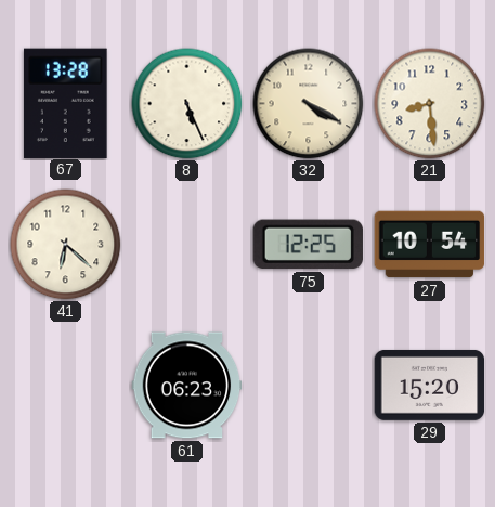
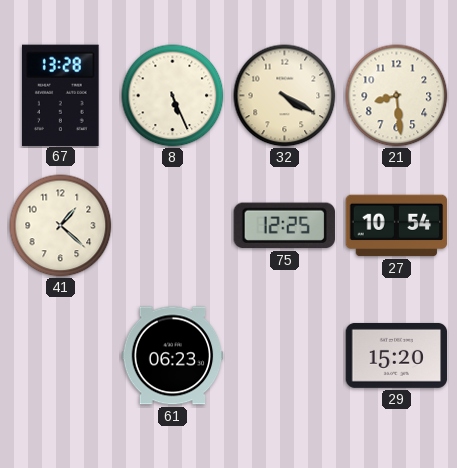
41: 6:22 -> 1:22 (61, 226)
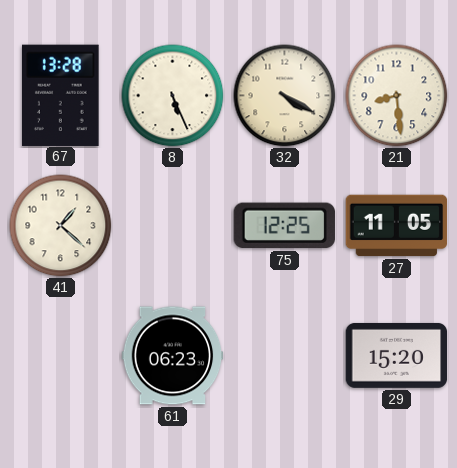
27: 10:54 -> 11:05 (397, 226)
